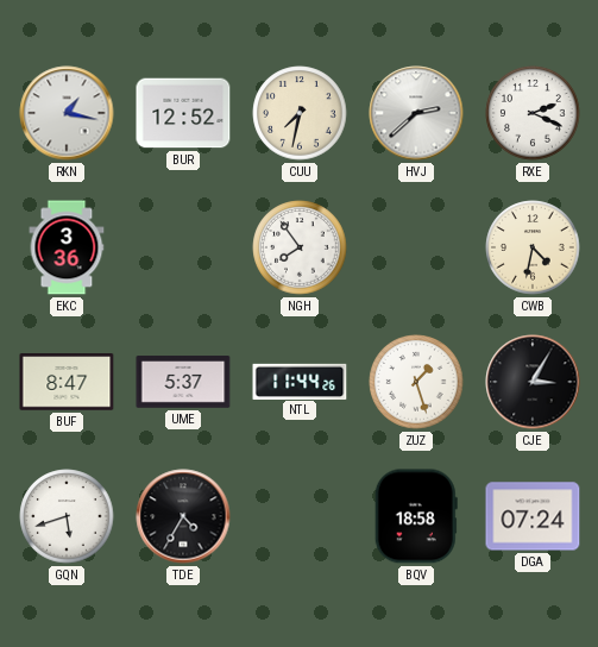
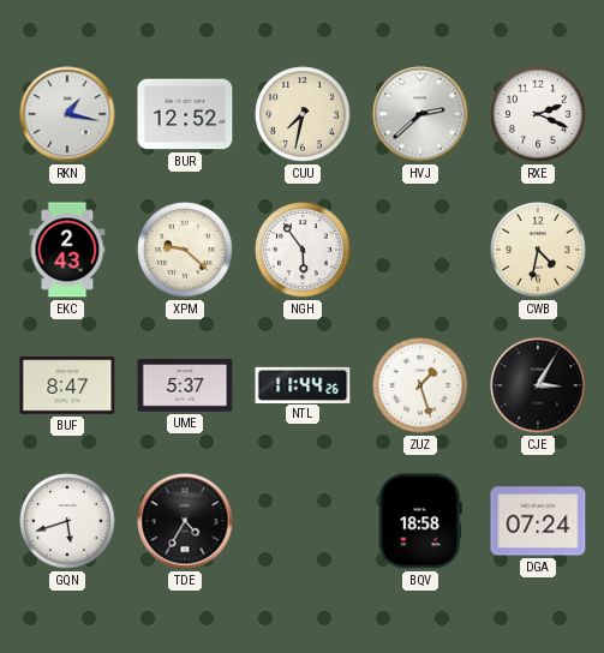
EKC: 3:36 -> 2:43 (67, 250)
XPM: none -> 9:22 (185, 250)
NGH: 7:54 -> 5:54 (303, 250)
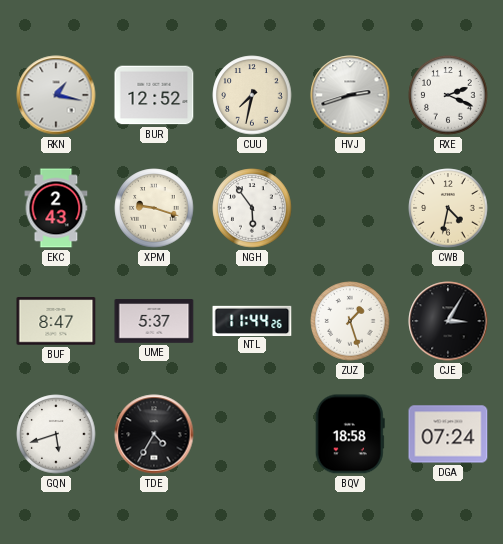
HVJ: 2:38 -> 2:42 (350, 95)
XPM: 9:22 -> 9:18 (154, 208)
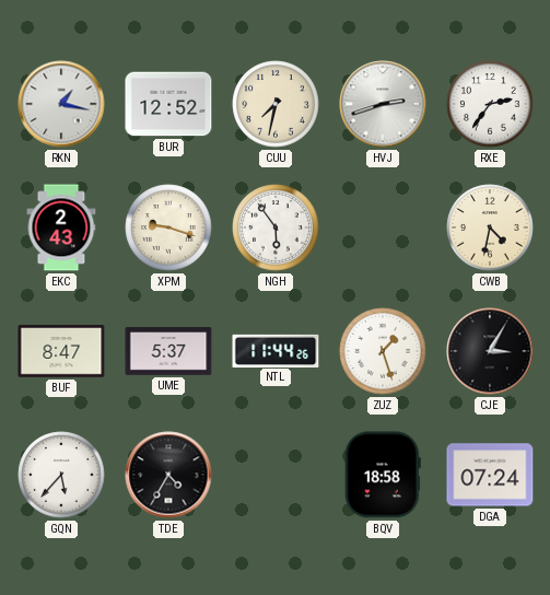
RXE: 2:19 -> 2:36 (490, 104)
GQN: 5:42 -> 5:37 (61, 475)
